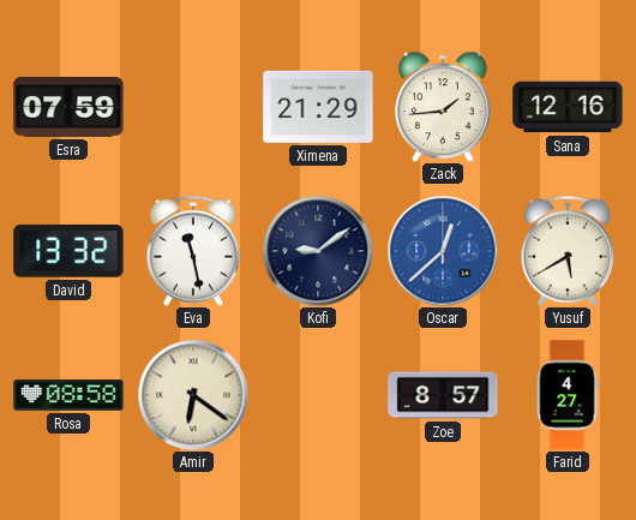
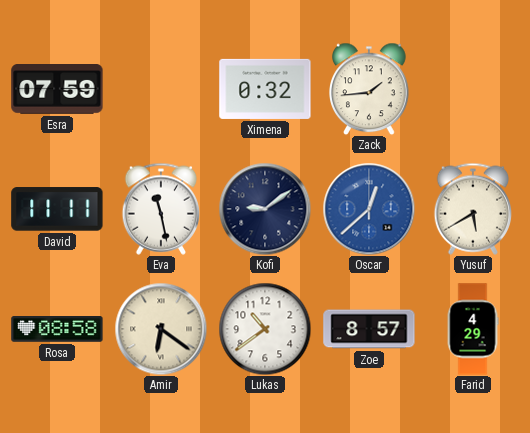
Ximena: 21:29 -> 0:32 (265, 89)
Sana: 12:16 -> none (568, 107)
David: 13:32 -> 11:11 (57, 209)
Lukas: none -> 10:39 (265, 329)
Farid: 4:27 -> 4:29 (473, 329)
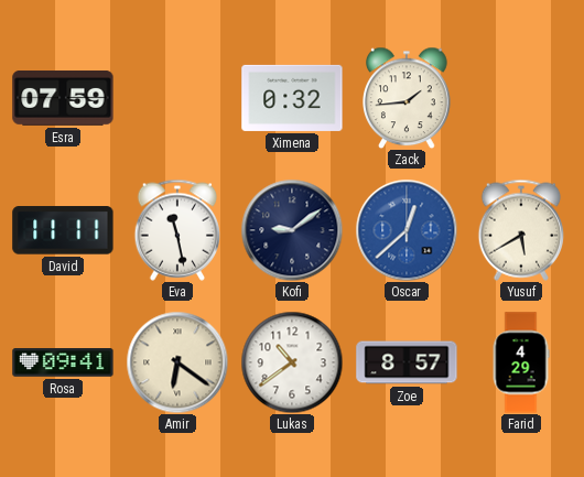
Rosa: 08:58 -> 09:41 (63, 362)
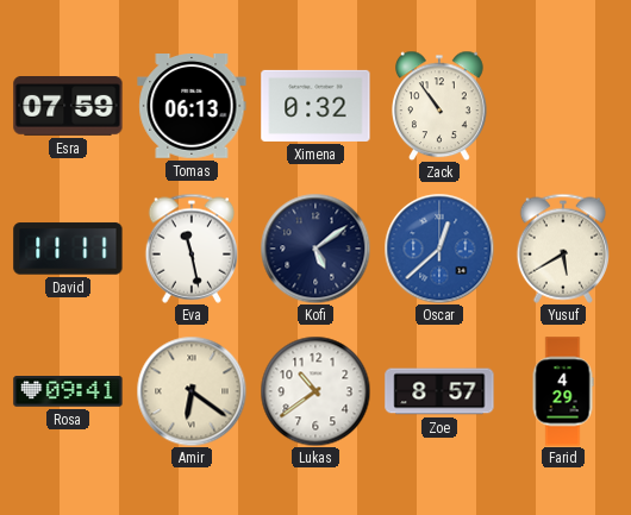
Tomas: none -> 06:13 (192, 107)
Zack: 1:44 -> 10:54 (441, 106)
Kofi: 9:09 -> 5:09 (315, 249)
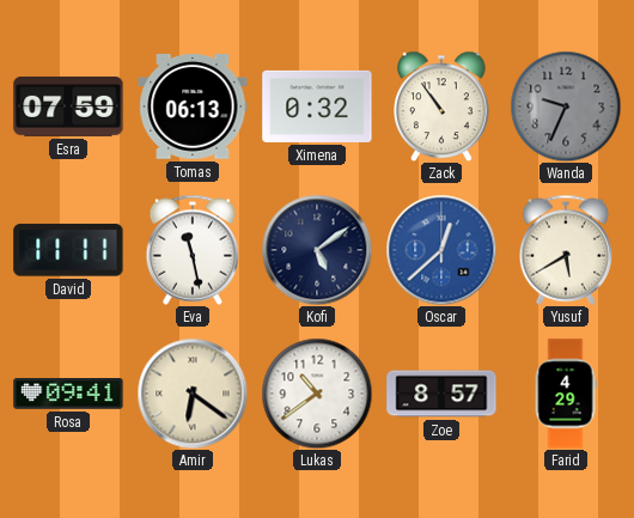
Wanda: none -> 9:34 (566, 106)
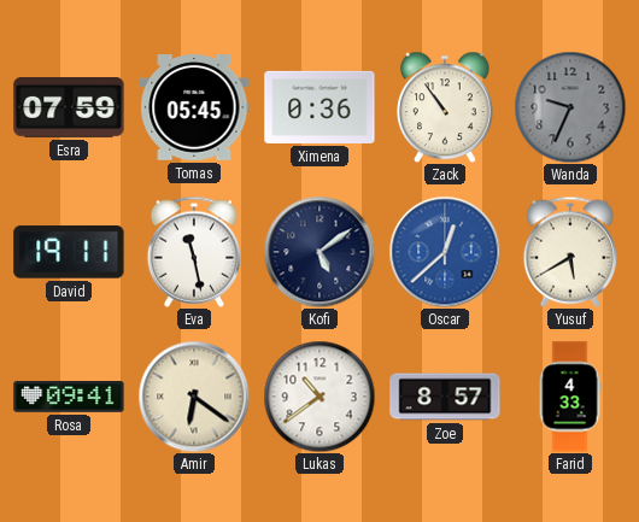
Tomas: 06:13 -> 05:45 (194, 108)
Ximena: 0:32 -> 0:36 (319, 107)
David: 11:11 -> 19:11 (69, 252)
Farid: 4:29 -> 4:33 (570, 397)
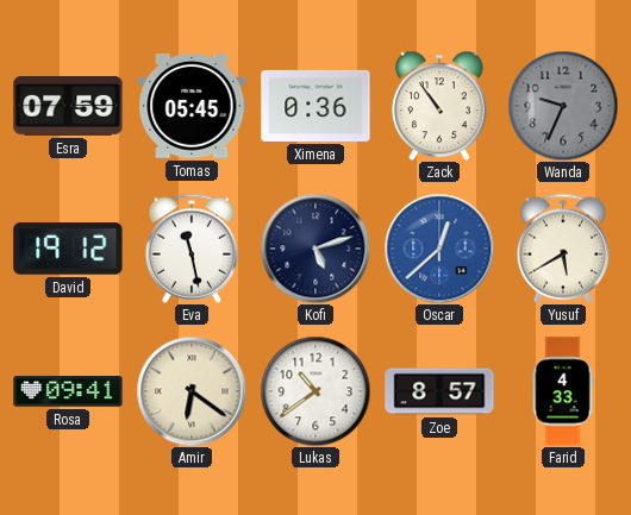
David: 19:11 -> 19:12 (68, 249)
Kofi: 5:09 -> 5:12 (315, 249)
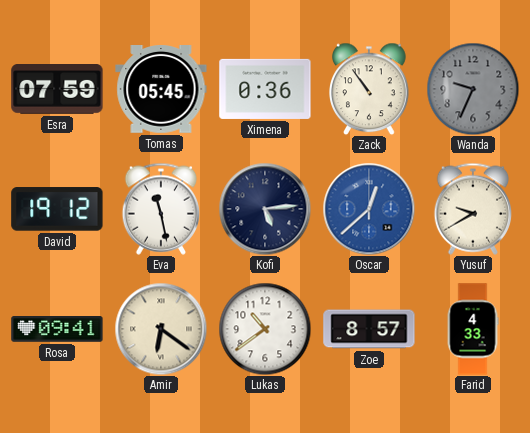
Kofi: 5:12 -> 5:14 (265, 209)
Yusuf: 5:40 -> 9:40 (473, 209)
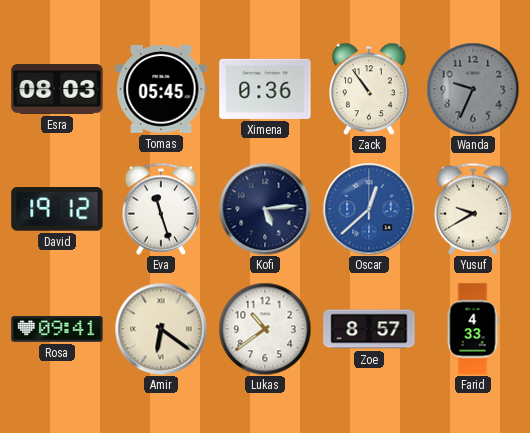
Esra: 07:59 -> 08:03 (57, 90)
Eva: 11:28 -> 11:27 (161, 209)
